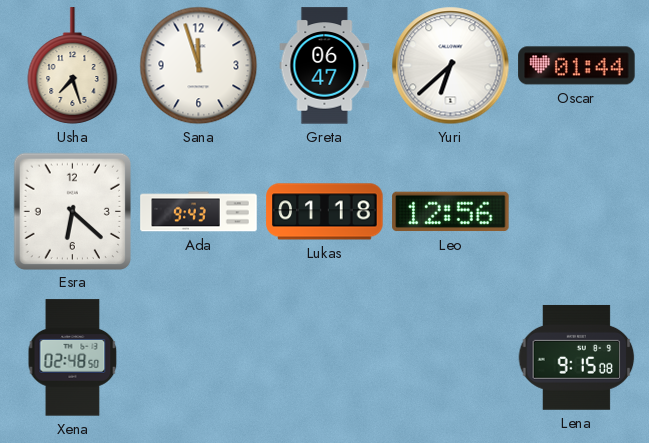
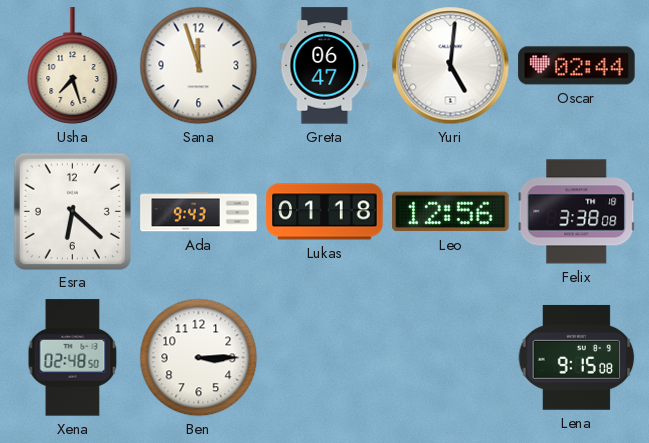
Yuri: 6:38 -> 5:01 (451, 66)
Oscar: 01:44 -> 02:44 (577, 66)
Felix: none -> 3:38 (577, 212)
Ben: none -> 3:15 (199, 358)
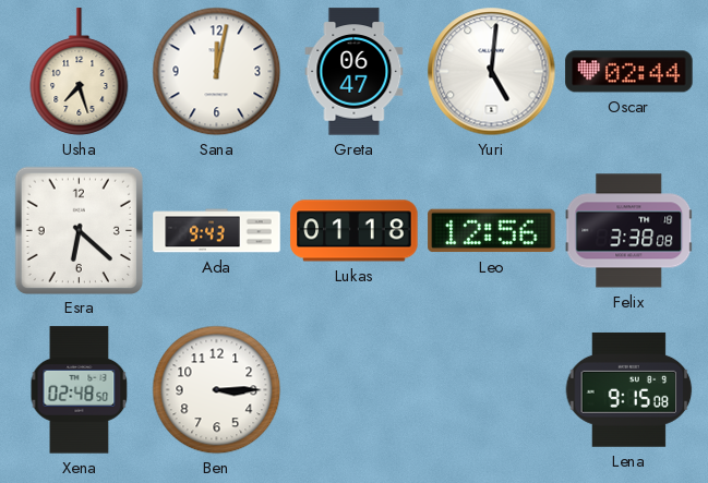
Sana: 11:57 -> 12:02 (217, 72)
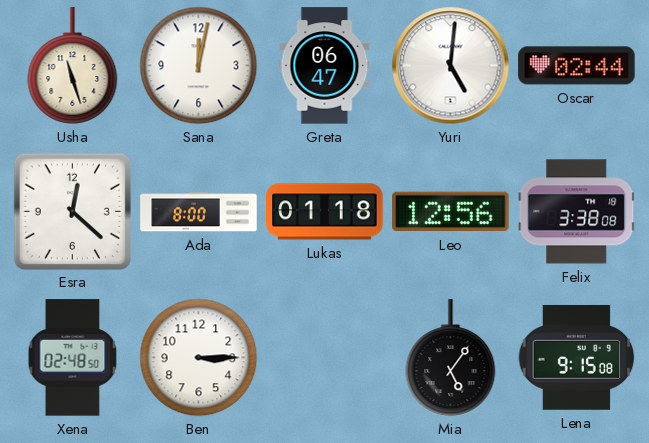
Usha: 7:27 -> 11:27 (73, 66)
Esra: 6:22 -> 12:22 (72, 211)
Ada: 9:43 -> 8:00 (199, 212)
Mia: none -> 5:06 (451, 358)
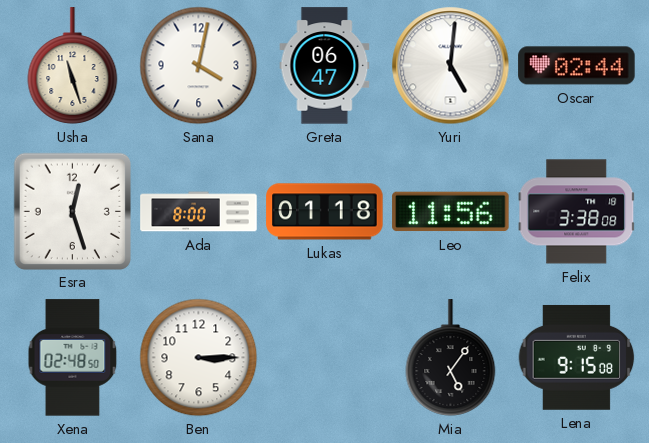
Sana: 12:02 -> 4:02 (199, 66)
Esra: 12:22 -> 12:27 (72, 211)
Leo: 12:56 -> 11:56 (451, 212)
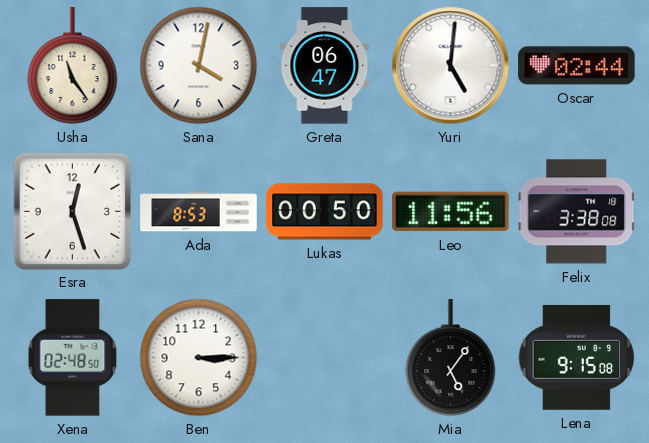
Usha: 11:27 -> 11:24 (73, 66)
Ada: 8:00 -> 8:53 (199, 212)
Lukas: 01:18 -> 00:50 (325, 212)
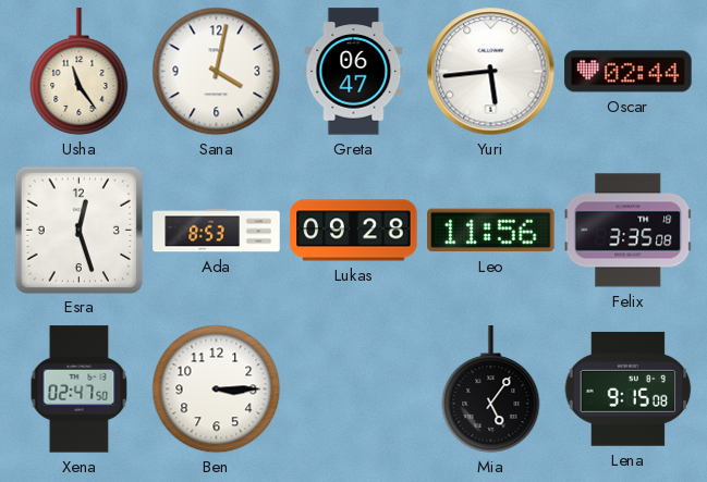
Yuri: 5:01 -> 5:44 (491, 72)
Lukas: 00:50 -> 09:28 (354, 231)
Felix: 3:38 -> 3:35 (629, 231)
Xena: 02:48 -> 02:47 (80, 390)
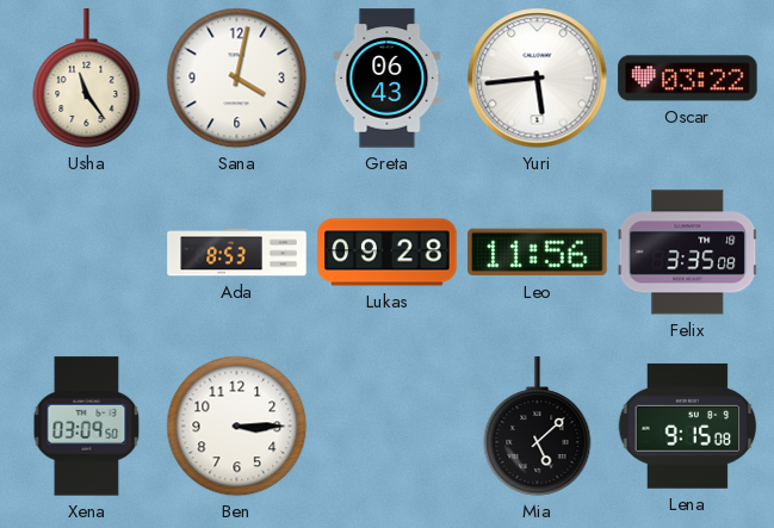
Greta: 06:47 -> 06:43 (388, 79)
Oscar: 02:44 -> 03:22 (688, 79)
Esra: 12:27 -> none (78, 230)
Xena: 02:47 -> 03:09 (87, 427)
Mia: 5:06 -> 5:08 (538, 427)
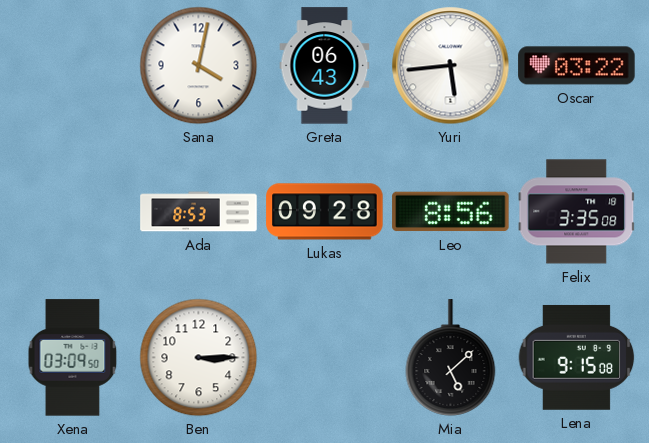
Usha: 11:24 -> none (87, 79)
Leo: 11:56 -> 8:56 (451, 212)
